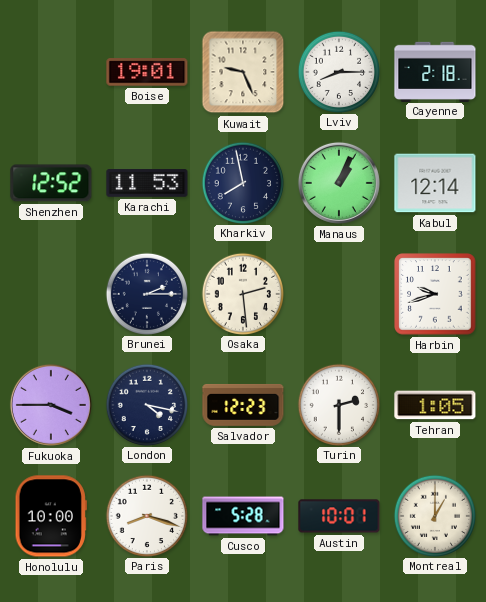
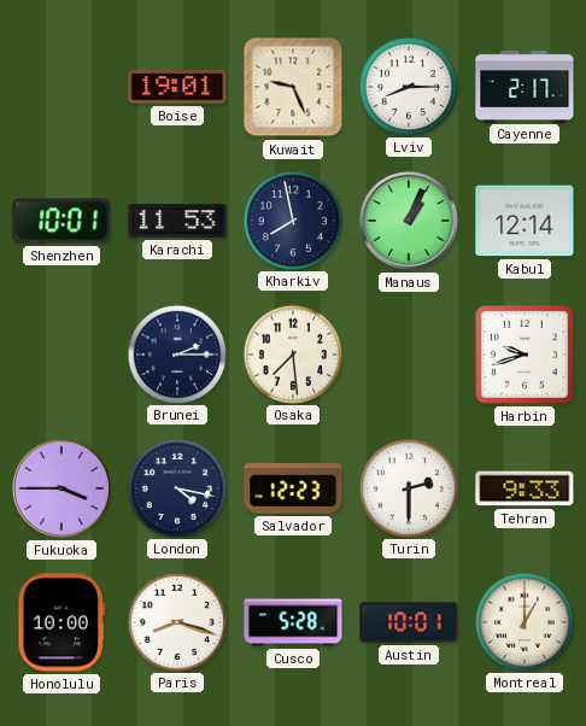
Cayenne: 2:18 -> 2:17 (525, 86)
Shenzhen: 12:52 -> 10:01 (61, 221)
Osaka: 2:29 -> 7:29 (292, 353)
Tehran: 1:05 -> 9:33 (525, 488)
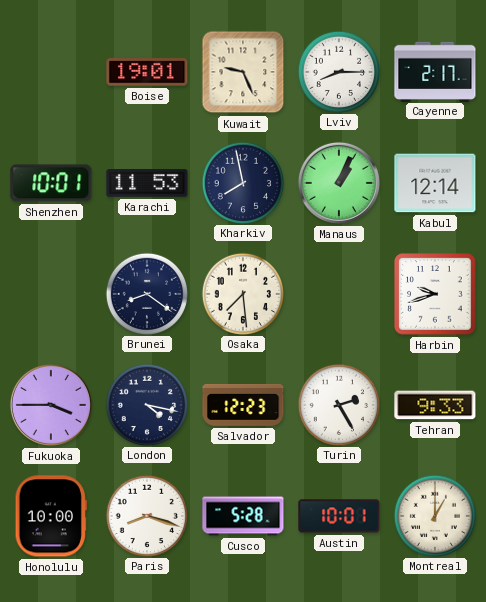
Brunei: 2:15 -> 8:21 (146, 293)
Turin: 2:30 -> 2:25 (338, 404)
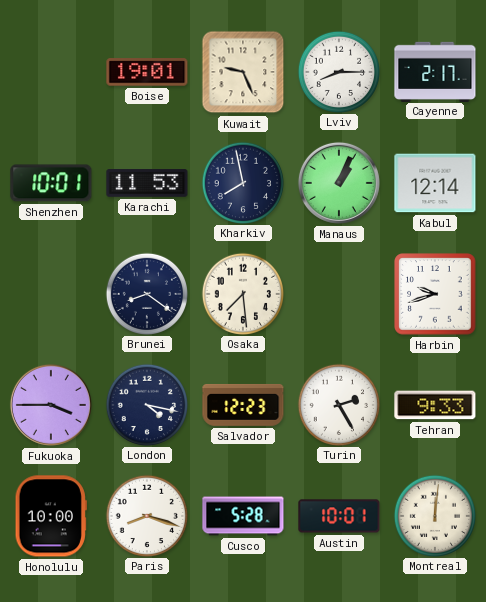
Montreal: 1:00 -> 12:01 (434, 515)
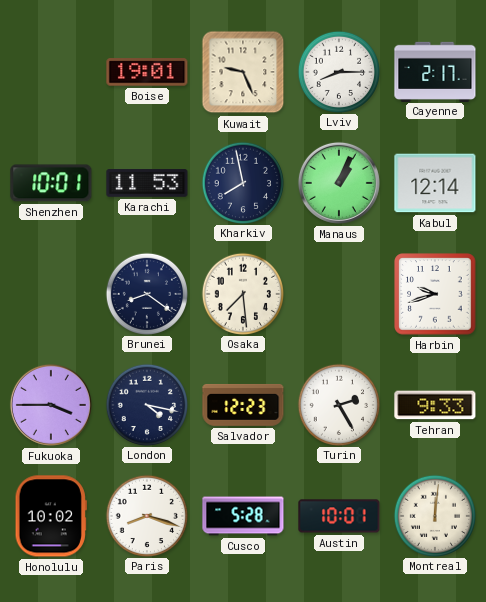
Honolulu: 10:00 -> 10:02 (51, 516)
